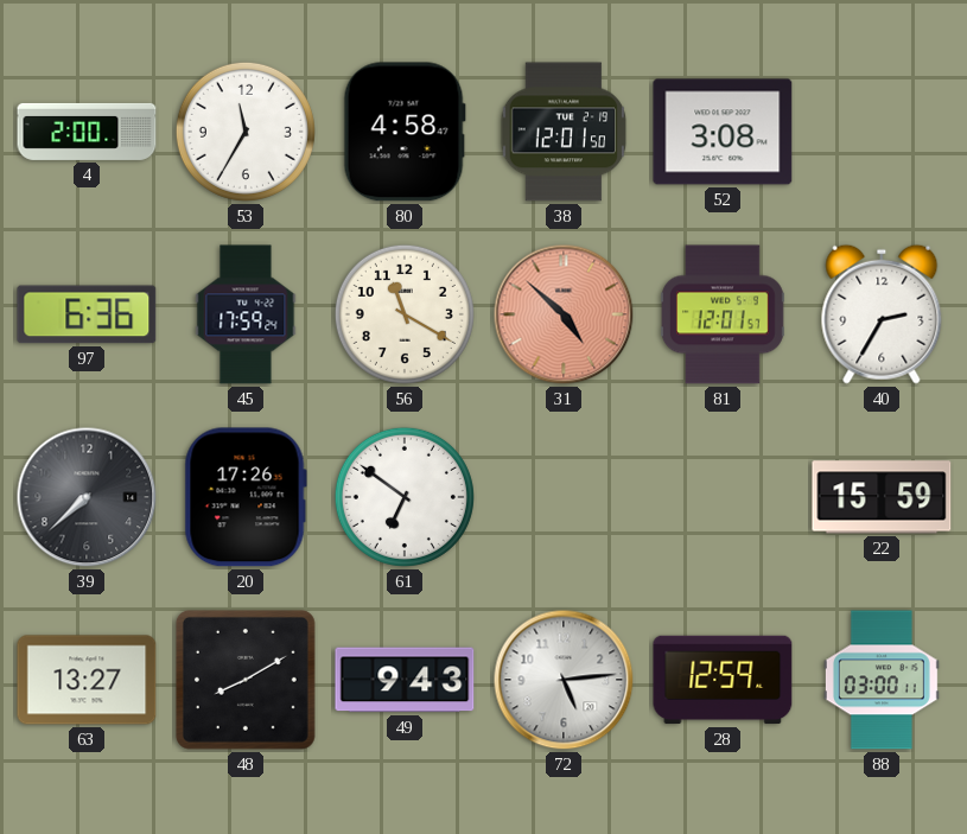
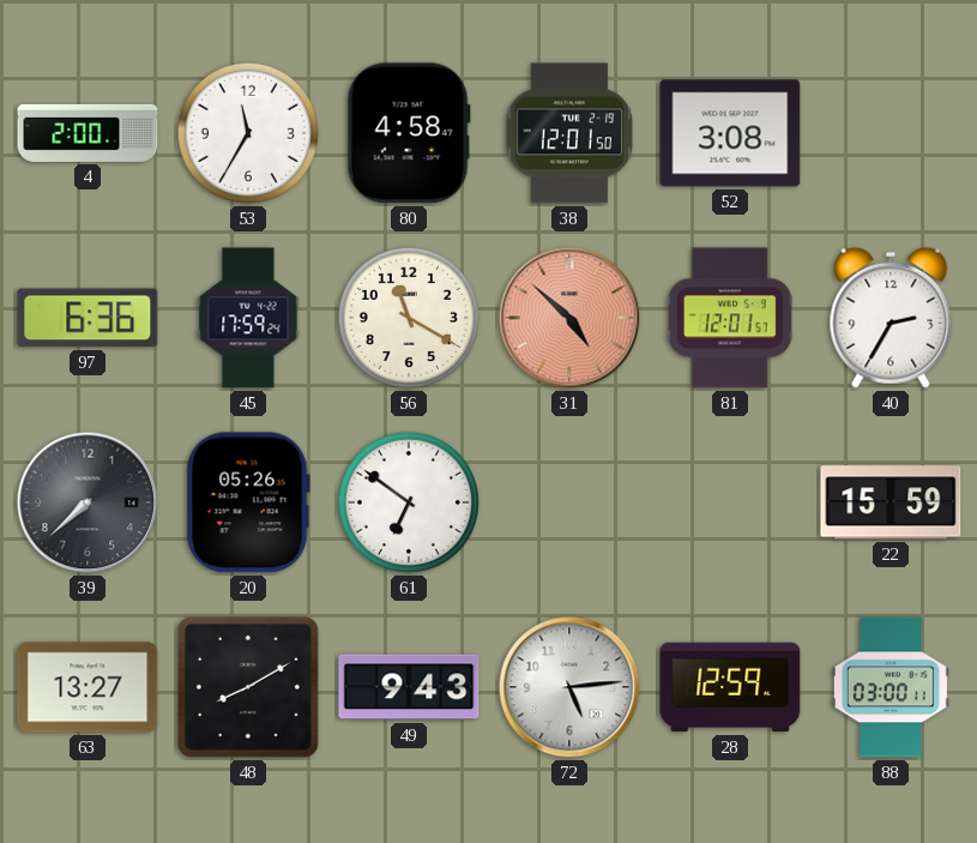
20: 17:26 -> 05:26 (248, 502)
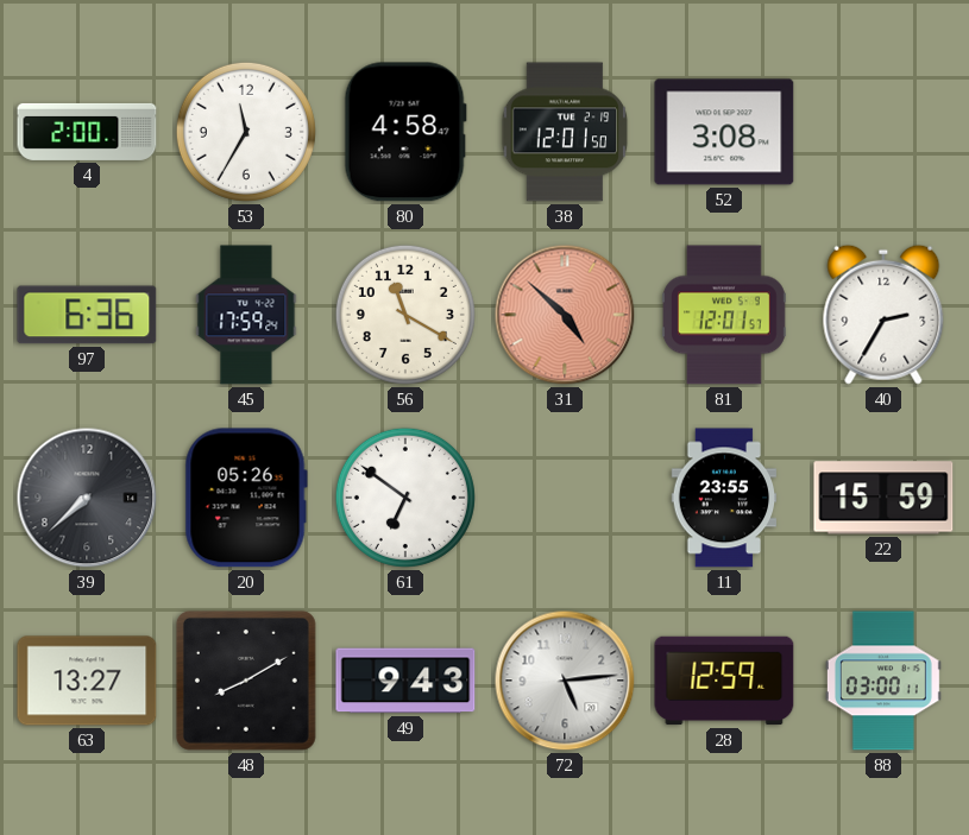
11: none -> 23:55 (724, 498)
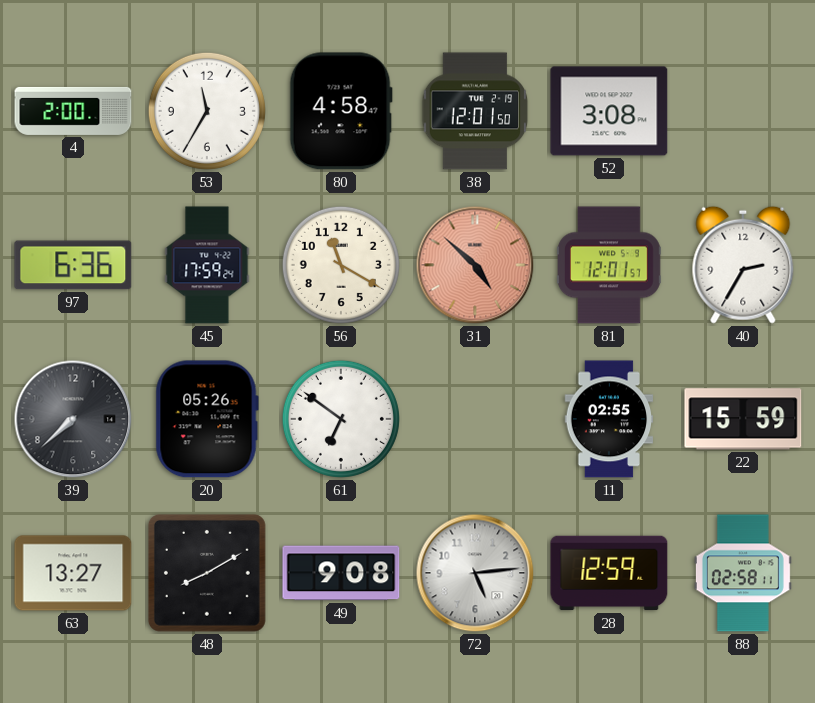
11: 23:55 -> 02:55 (609, 419)
49: 9:43 -> 9:08 (341, 573)
88: 03:00 -> 02:58 (743, 573)
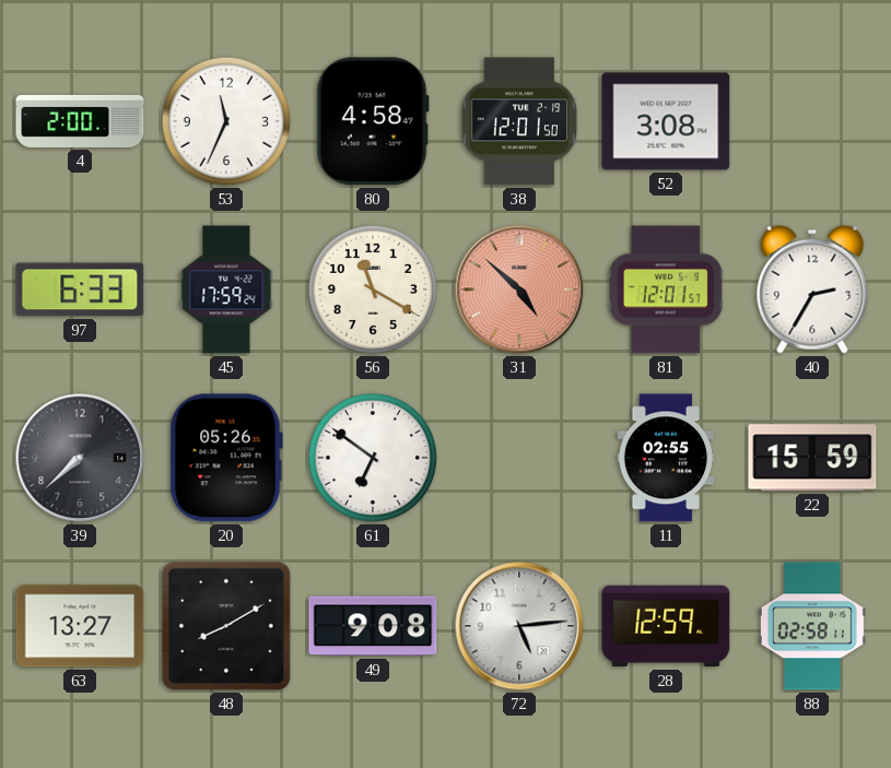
53: 11:35 -> 11:34 (226, 121)
97: 6:36 -> 6:33 (80, 290)
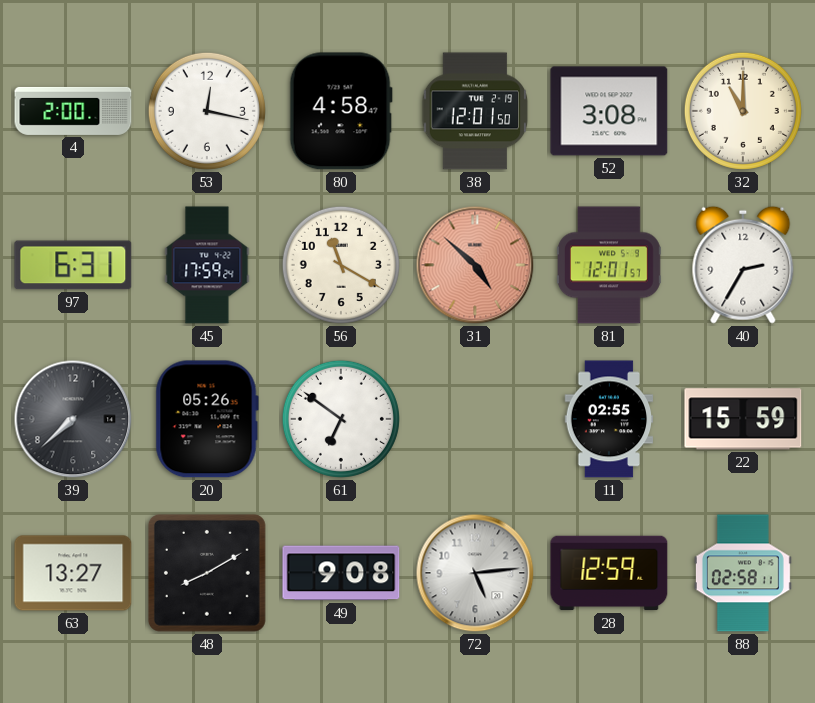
53: 11:34 -> 12:17 (207, 111)
32: none -> 11:00 (743, 111)
97: 6:33 -> 6:31 (73, 265)
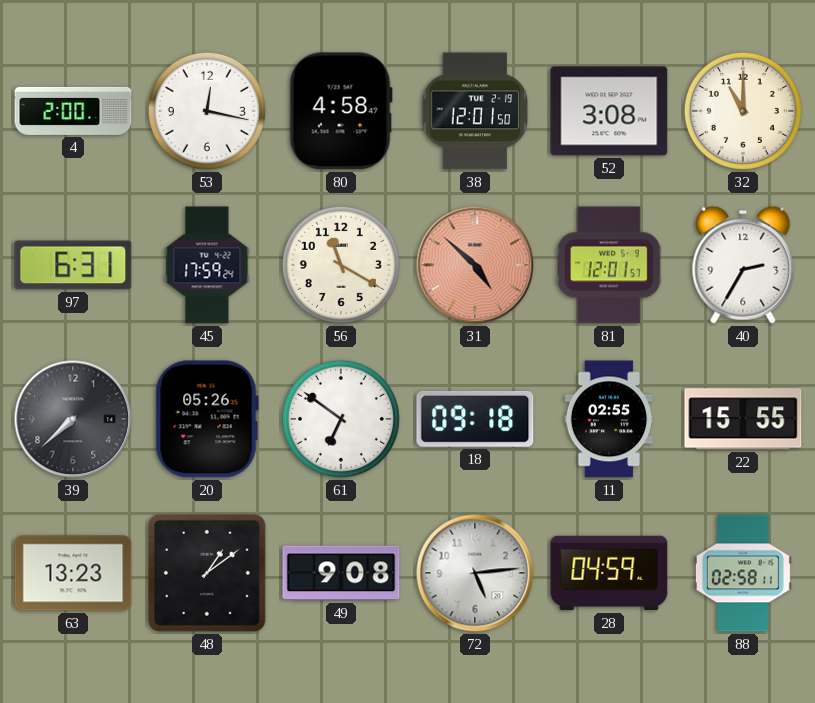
18: none -> 09:18 (475, 419)
22: 15:59 -> 15:55 (743, 419)
63: 13:27 -> 13:23 (73, 573)
48: 8:10 -> 1:09 (207, 573)
28: 12:59 -> 04:59 (609, 573)
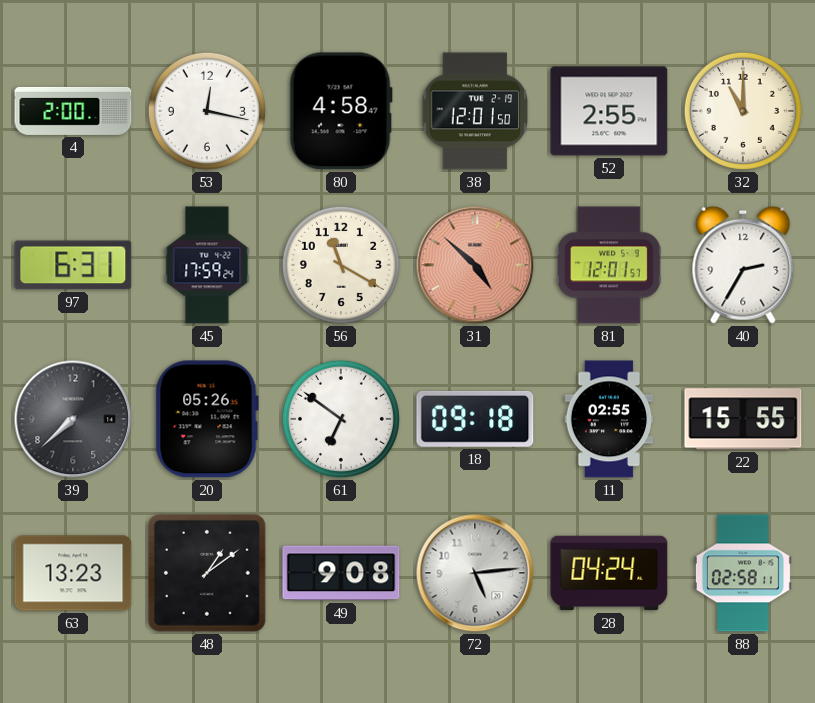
52: 3:08 -> 2:55 (609, 111)
28: 04:59 -> 04:24 (609, 573)
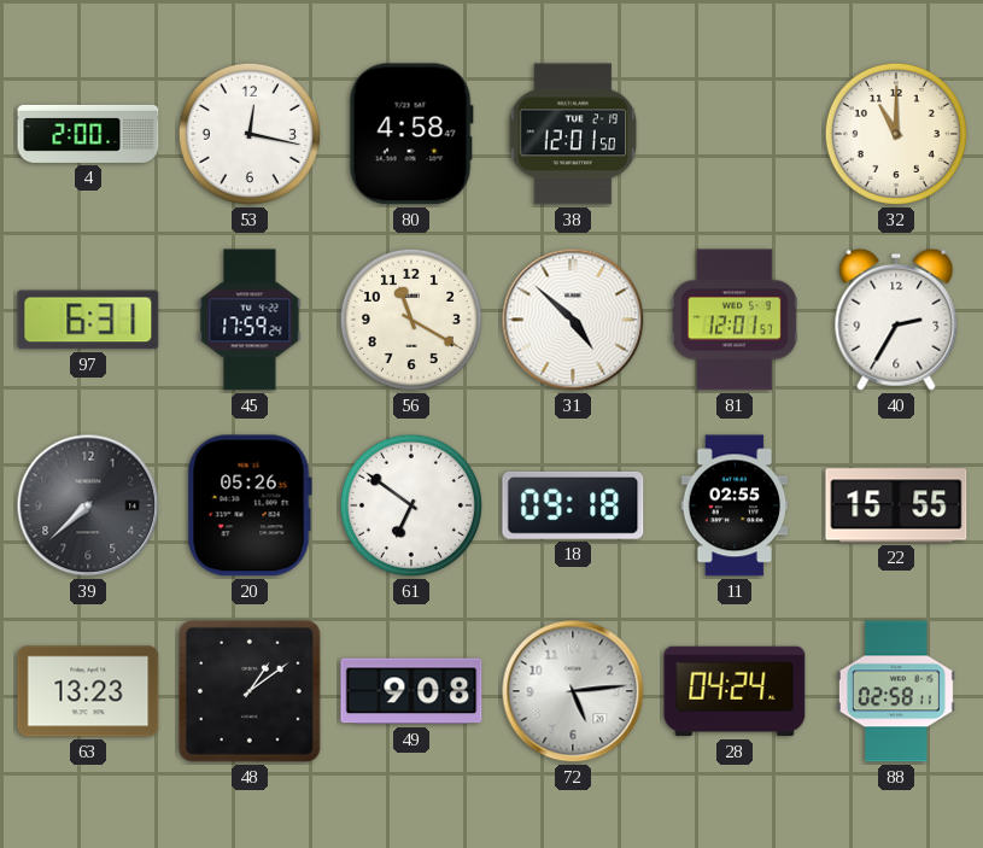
52: 2:55 -> none (609, 111)
31 dial: salmon -> white (573, 320)
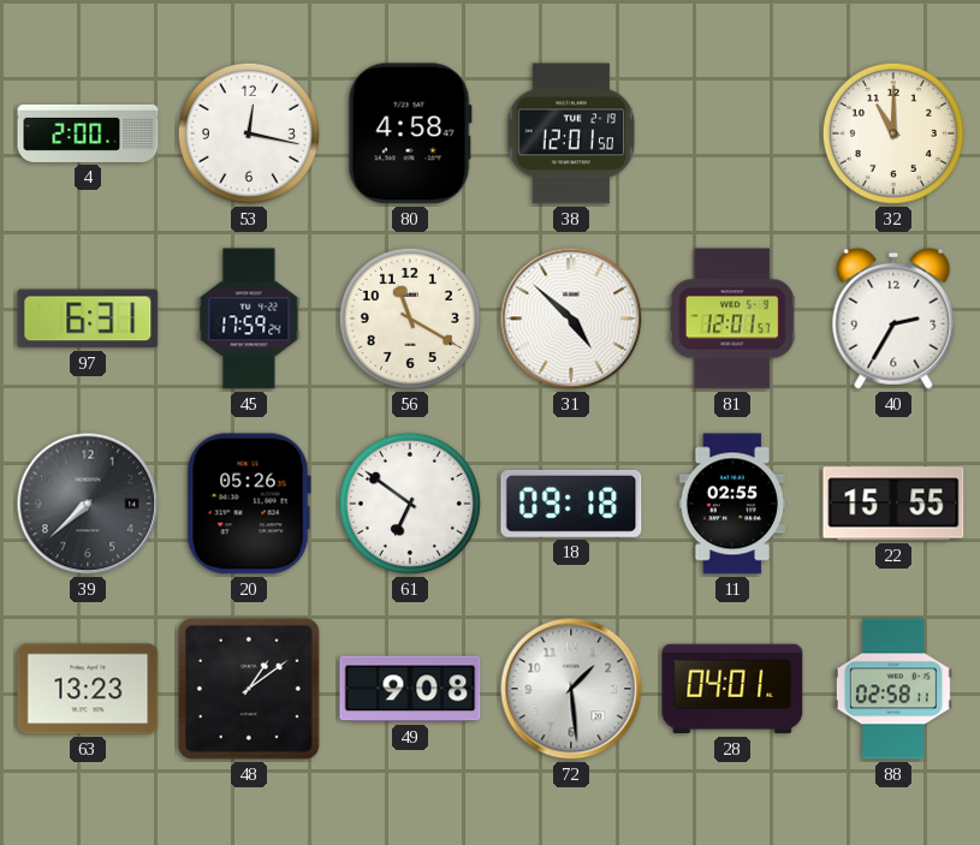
72: 5:14 -> 1:29 (571, 689)
28: 04:24 -> 04:01 (732, 689)
